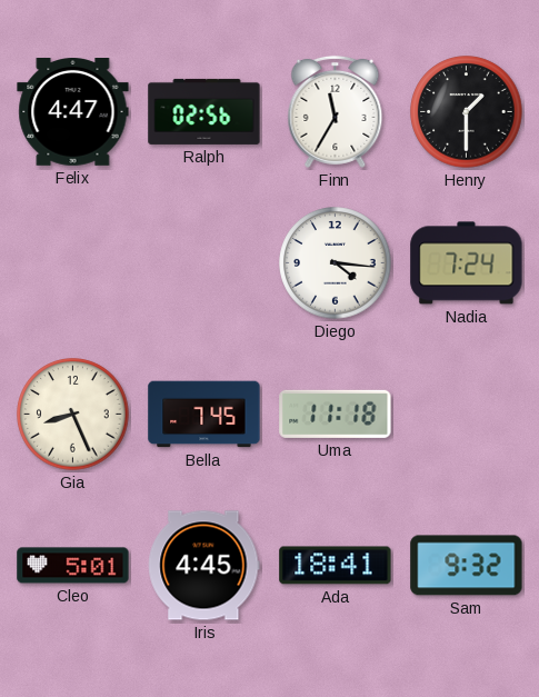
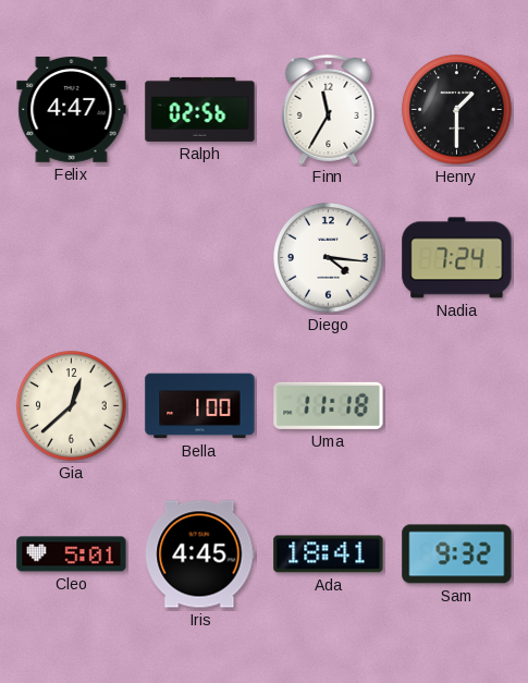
Gia: 8:26 -> 12:38 (72, 406)
Bella: 7:45 -> 1:00 (200, 406)
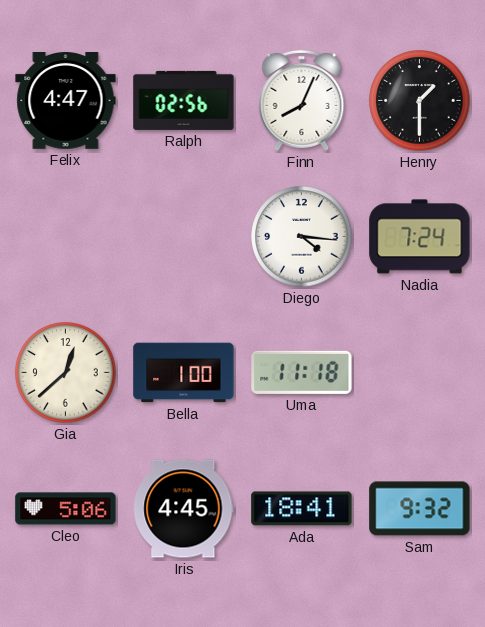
Finn: 11:35 -> 8:04 (302, 100)
Cleo: 5:01 -> 5:06 (66, 509)
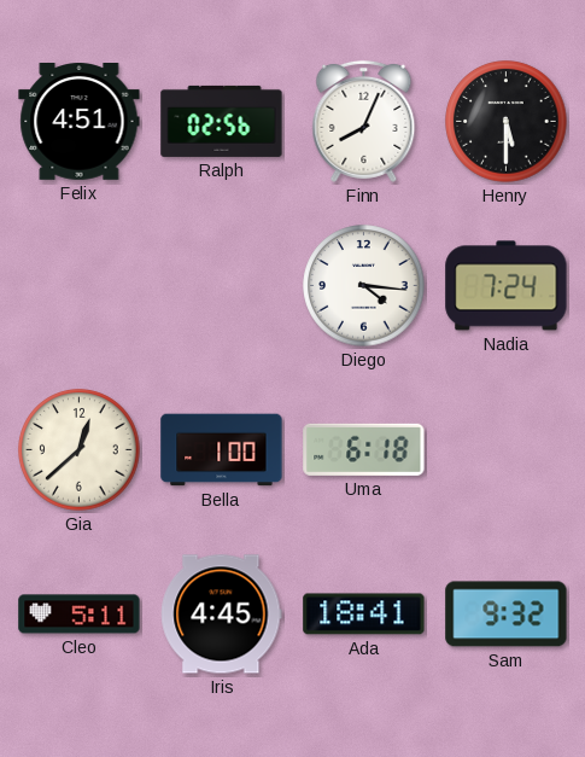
Felix: 4:47 -> 4:51 (80, 122)
Henry: 1:30 -> 5:30 (507, 122)
Uma: 11:18 -> 6:18 (364, 449)
Cleo: 5:06 -> 5:11 (80, 615)
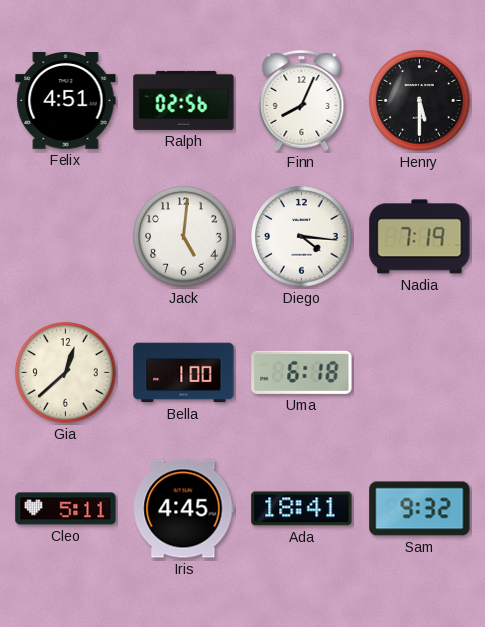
Jack: none -> 5:01 (184, 237)
Nadia: 7:24 -> 7:19 (420, 237)
